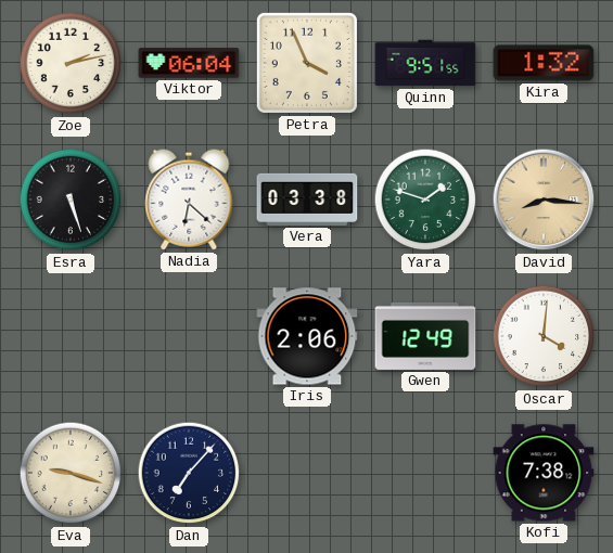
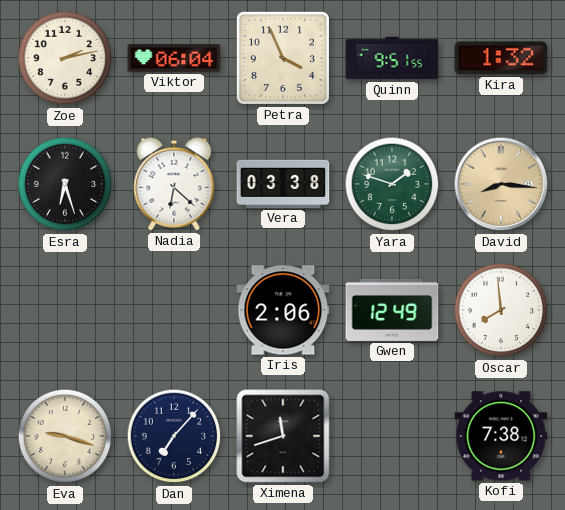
Esra: 5:27 -> 6:27 (65, 184)
Oscar: 4:01 -> 7:59 (501, 310)
Ximena: none -> 11:42 (283, 436)
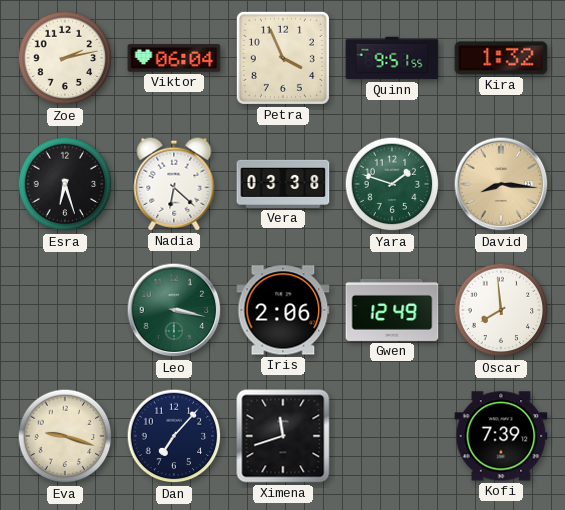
Leo: none -> 3:17 (174, 310)
Kofi: 7:38 -> 7:39 (501, 436)
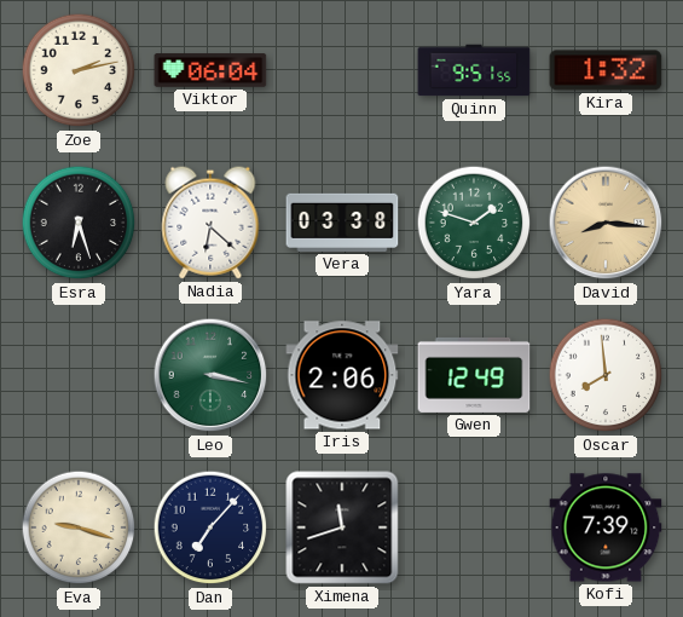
Petra: 3:56 -> none (283, 58)
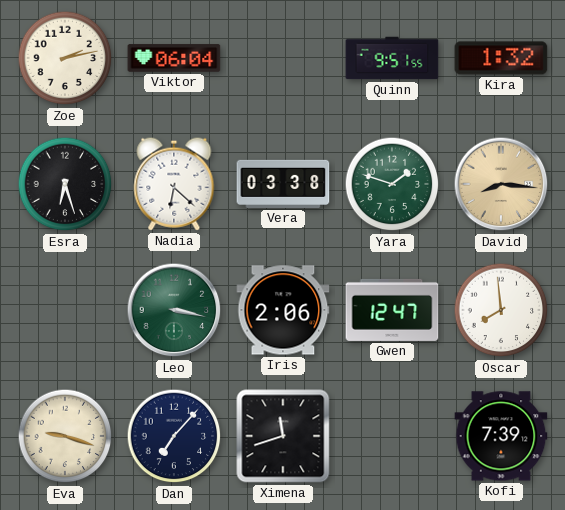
Gwen: 12:49 -> 12:47 (392, 310)
